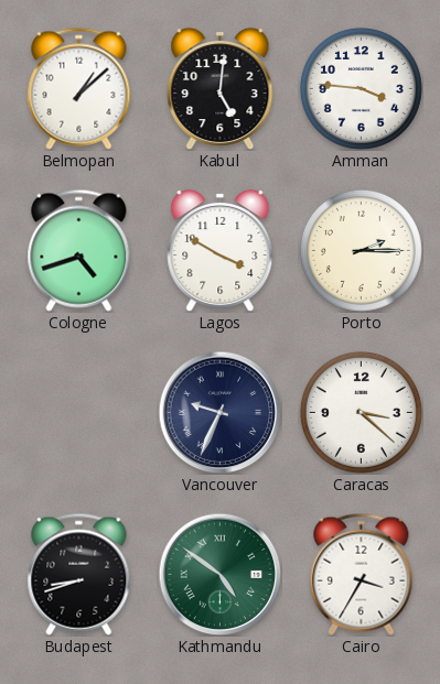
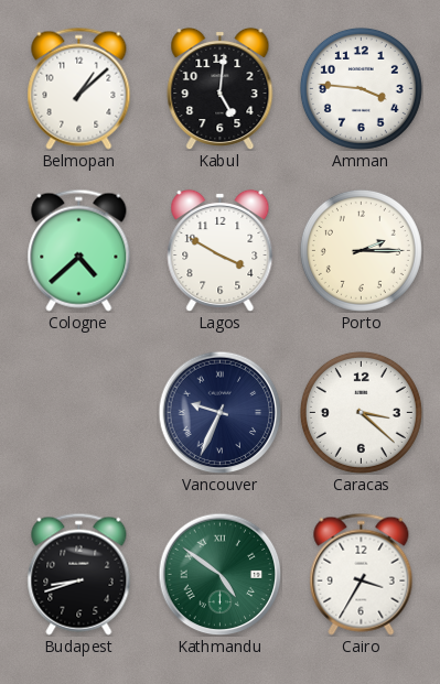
Cologne: 4:42 -> 4:38 (79, 250)
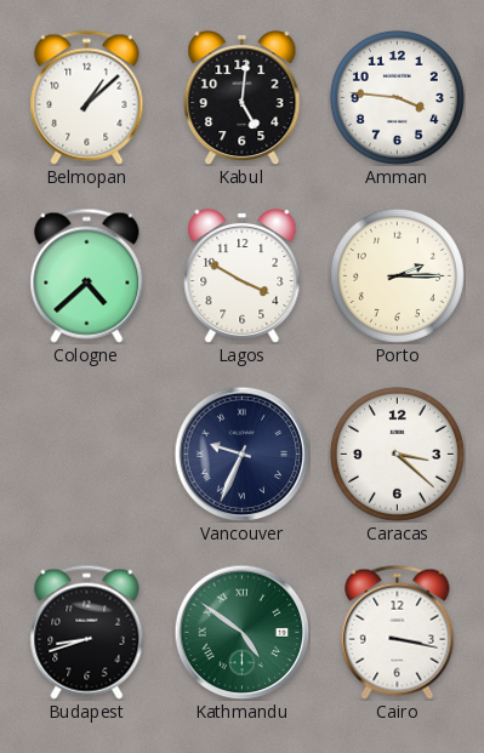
Cairo: 3:35 -> 3:17 (398, 632)
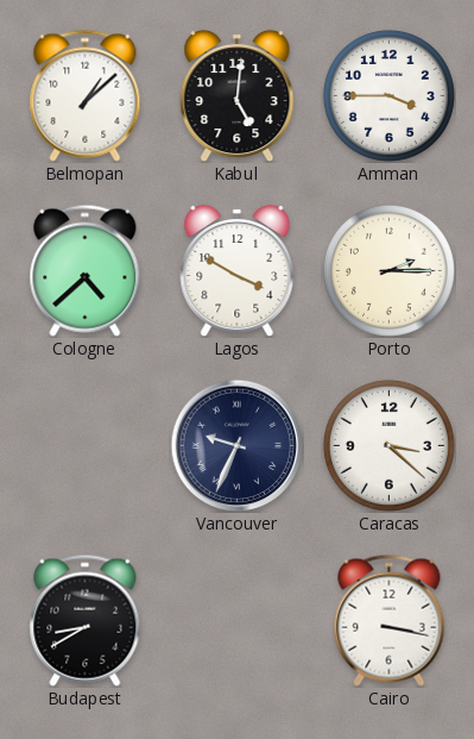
Amman: 3:46 -> 3:45 (388, 95)
Budapest: 8:42 -> 8:40 (86, 620)
Kathmandu: 4:51 -> none (241, 632)
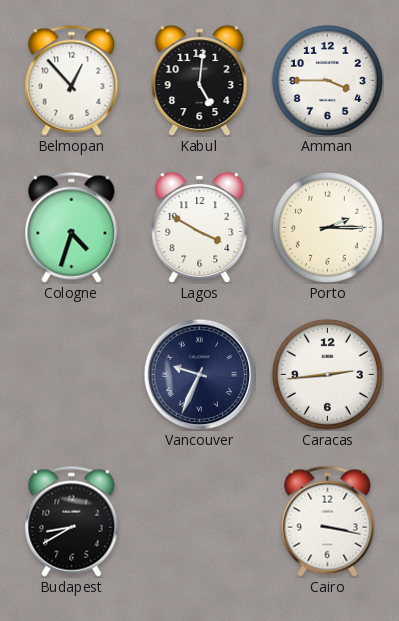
Belmopan: 1:08 -> 12:53 (72, 80)
Cologne: 4:38 -> 4:33 (72, 227)
Caracas: 3:22 -> 2:44 (327, 374)
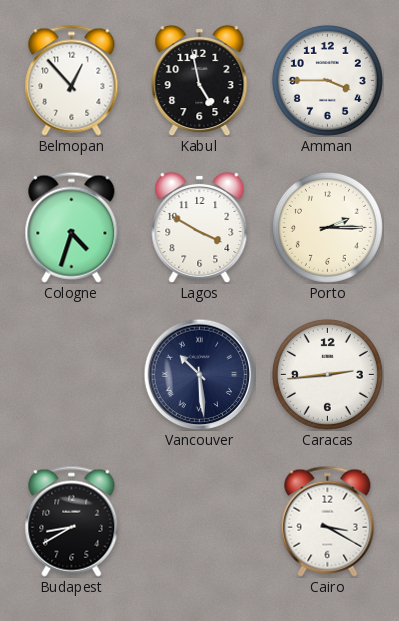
Kabul: 5:01 -> 4:58 (200, 80)
Vancouver: 9:34 -> 10:29 (199, 374)
Cairo: 3:17 -> 3:20 (328, 521)
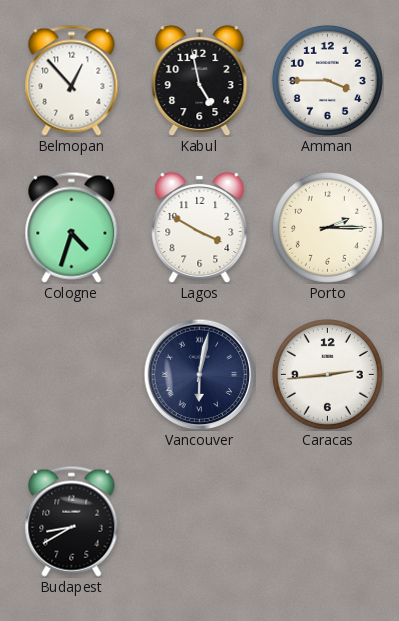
Vancouver: 10:29 -> 6:02 (199, 374)
Cairo: 3:20 -> none (328, 521)
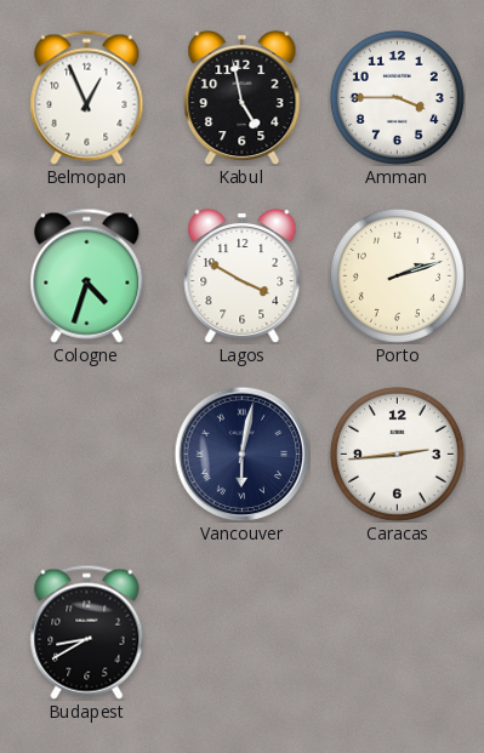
Belmopan: 12:53 -> 12:56 (87, 97)
Porto: 2:15 -> 2:12 (397, 275)
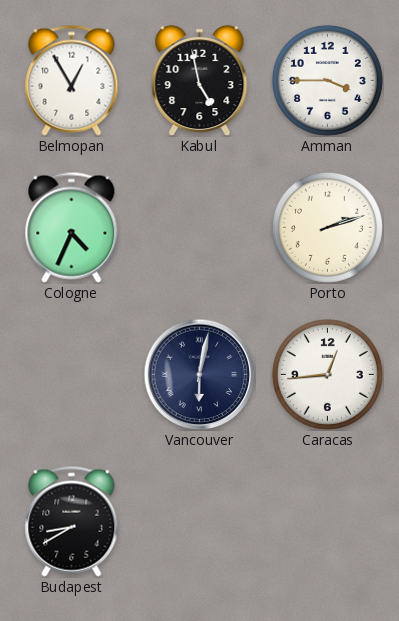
Belmopan: 12:56 -> 12:55 (72, 80)
Cologne: 4:33 -> 4:34 (72, 227)
Lagos: 3:50 -> none (243, 275)
Caracas: 2:44 -> 12:44 (327, 374)
